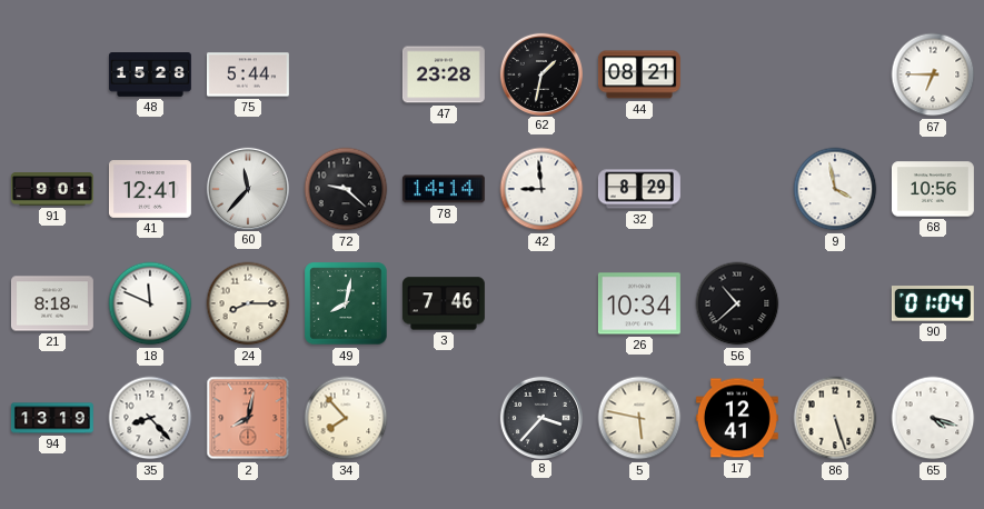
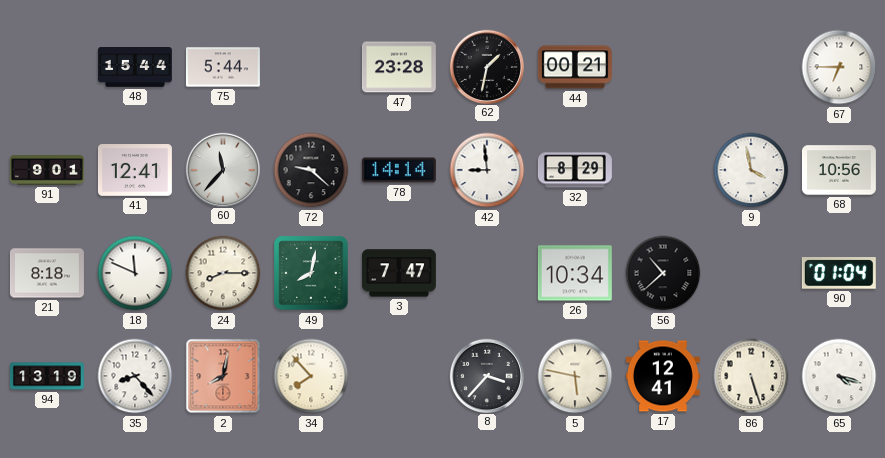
48: 15:28 -> 15:44 (135, 68)
44: 08:21 -> 00:21 (575, 67)
3: 7:46 -> 7:47 (399, 273)
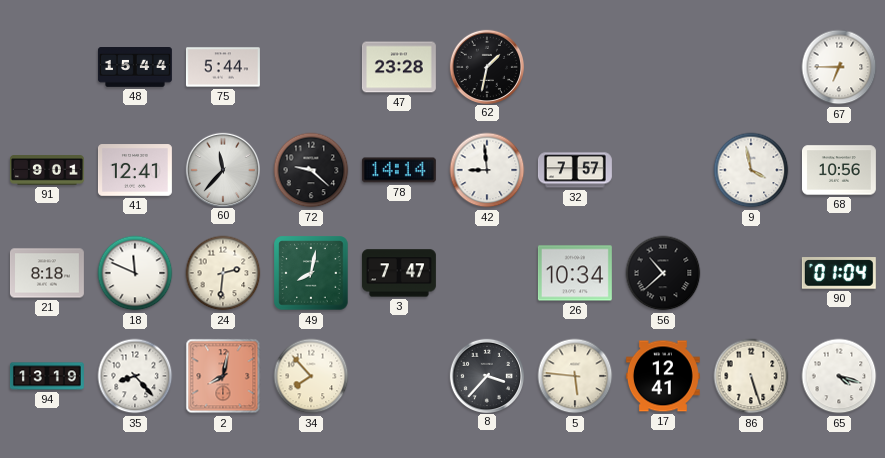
44: 00:21 -> none (575, 67)
32: 8:29 -> 7:57 (575, 170)
24: 8:15 -> 2:31 (223, 273)
5: 5:47 -> 5:46 (575, 376)
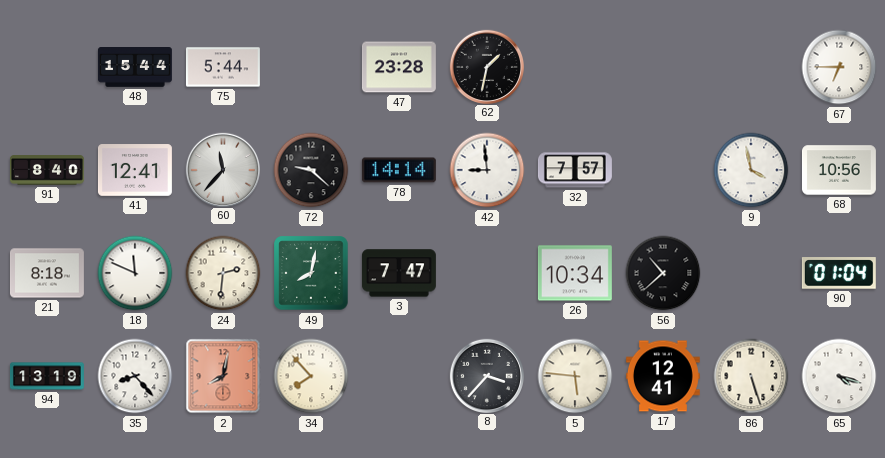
91: 9:01 -> 8:40 (47, 170)
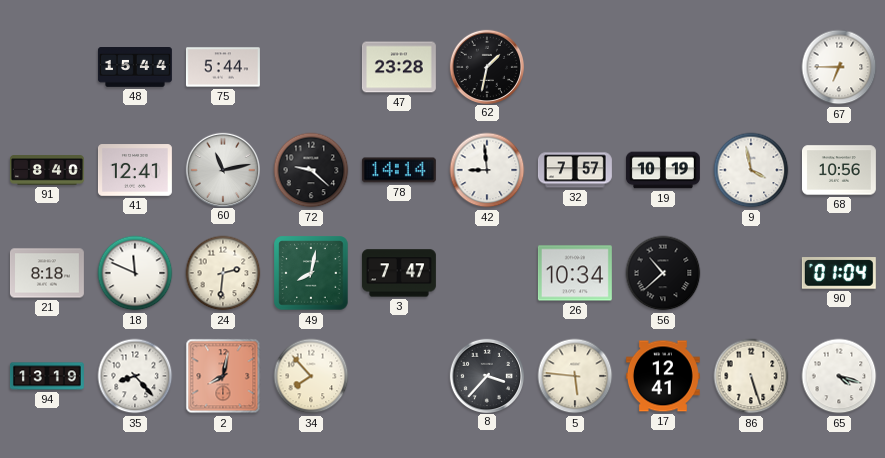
60: 11:37 -> 11:13 (222, 169)
19: none -> 10:19 (663, 170)
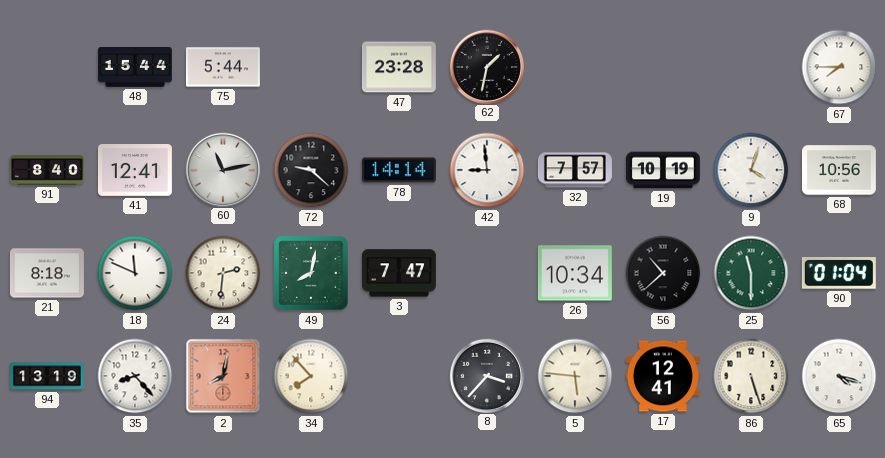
67: 6:45 -> 7:45 (839, 67)
9: 3:58 -> 4:03 (751, 170)
25: none -> 11:30 (751, 273)
